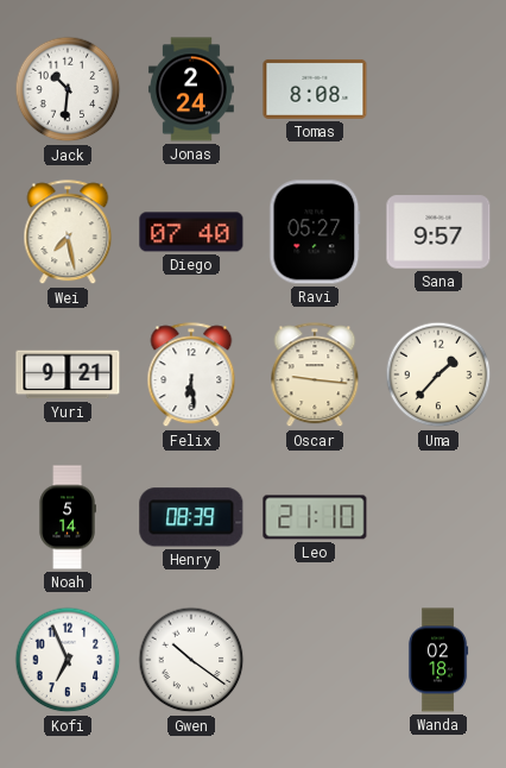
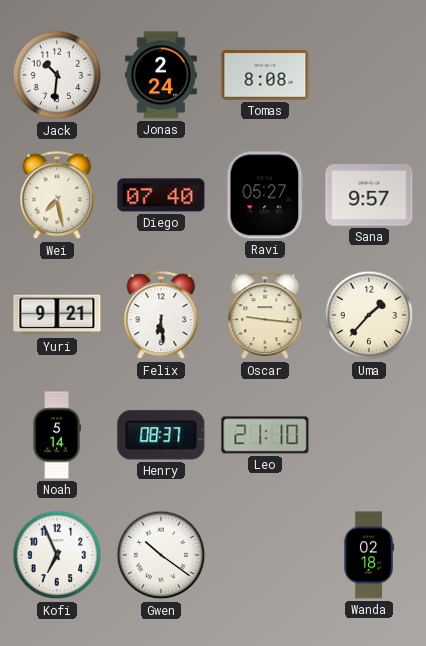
Henry: 08:39 -> 08:37 (161, 435)
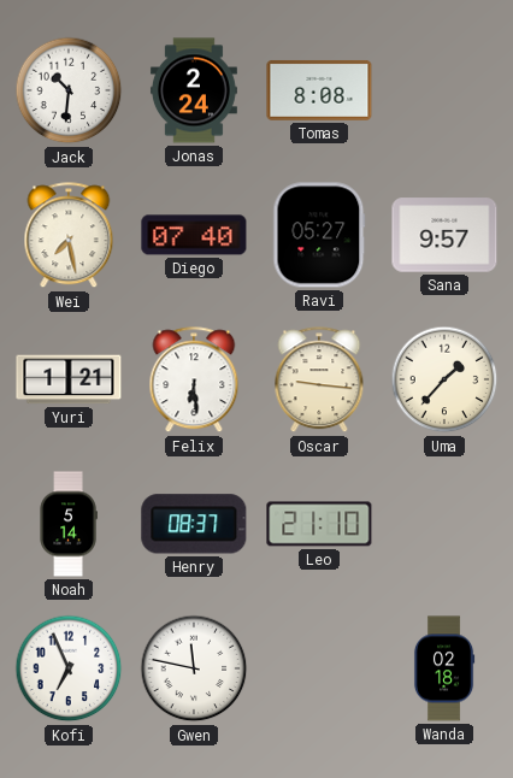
Yuri: 9:21 -> 1:21 (69, 379)
Gwen: 10:21 -> 11:47 (194, 668)
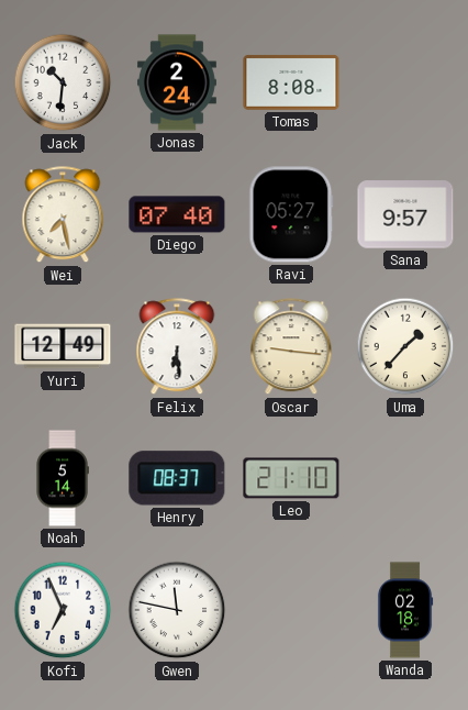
Yuri: 1:21 -> 12:49 (63, 346)
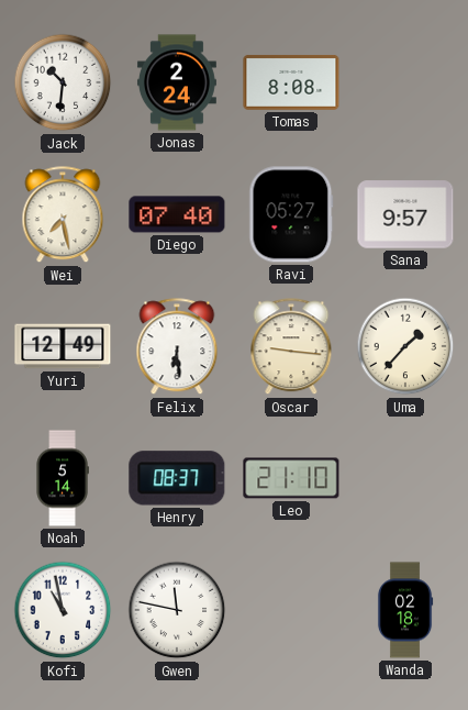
Kofi: 6:56 -> 10:58 (63, 610)
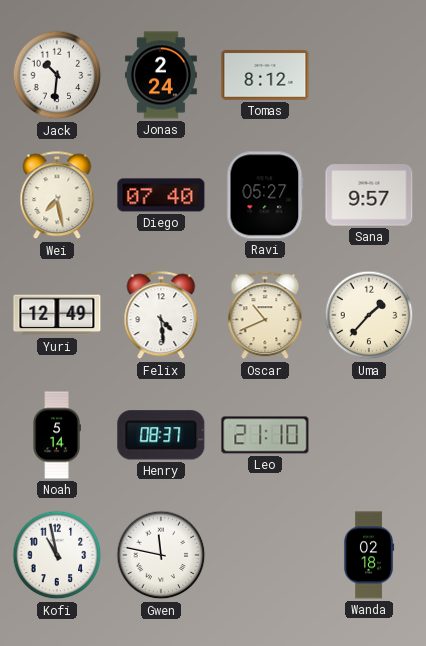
Tomas: 8:08 -> 8:12 (265, 75)
Felix: 6:29 -> 4:29 (161, 316)
Oscar: 9:16 -> 10:41 (265, 316)
